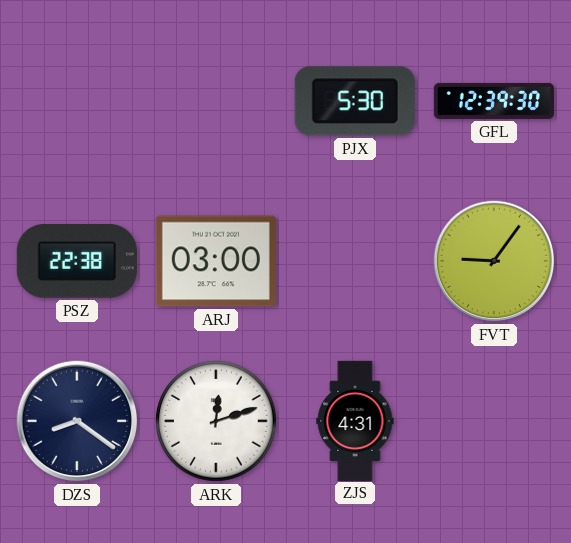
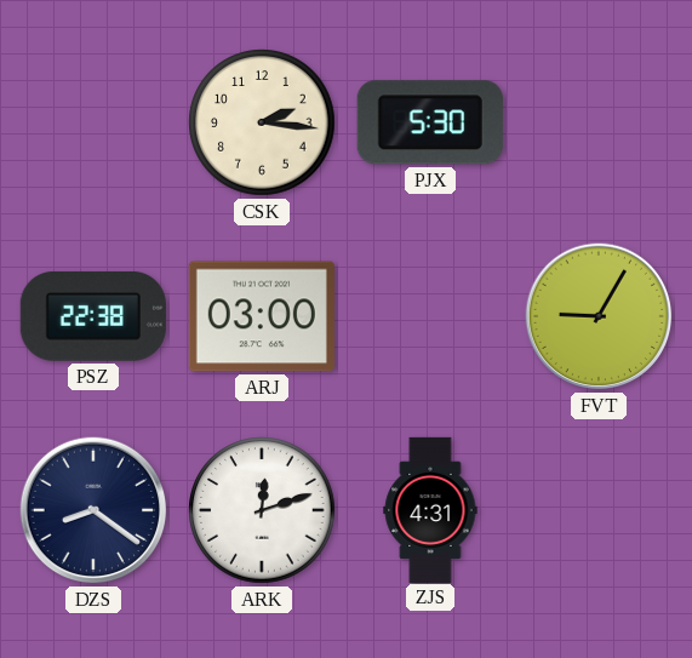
CSK: none -> 2:16 (262, 122)
GFL: 12:39 -> none (494, 101)
FVT: 9:06 -> 9:05 (599, 316)
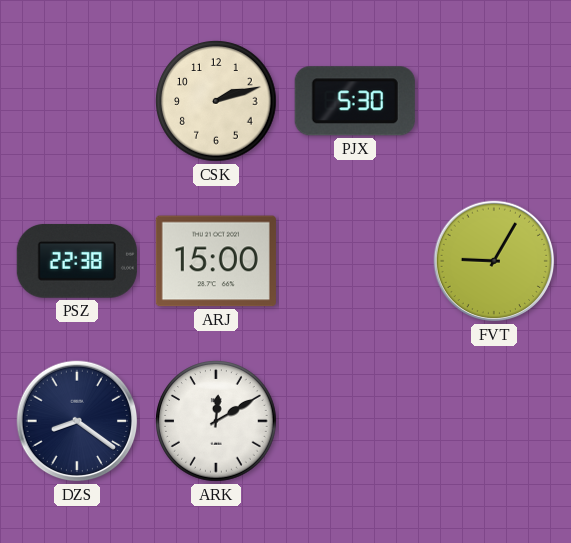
CSK: 2:16 -> 2:12 (216, 101)
ARJ: 03:00 -> 15:00 (216, 261)
ARK: 12:12 -> 12:10 (216, 421)
ZJS: 4:31 -> none (430, 509)
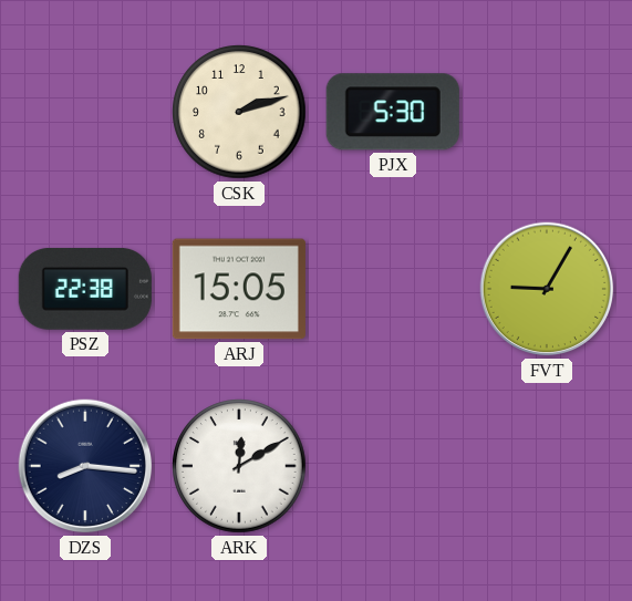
ARJ: 15:00 -> 15:05 (239, 289)
DZS: 8:21 -> 8:16 (85, 466)
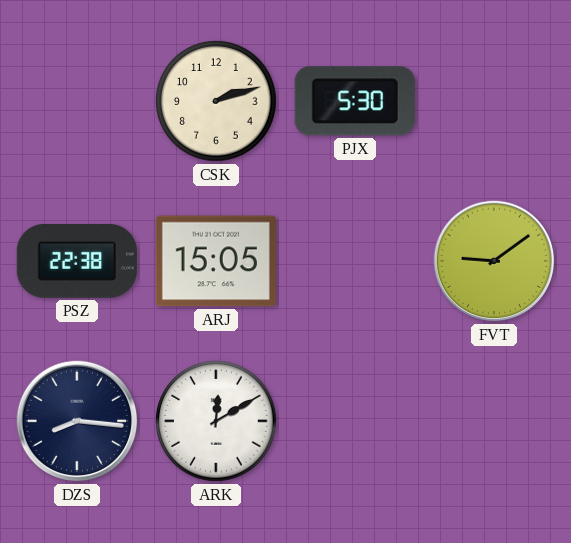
FVT: 9:05 -> 9:09 (494, 261)
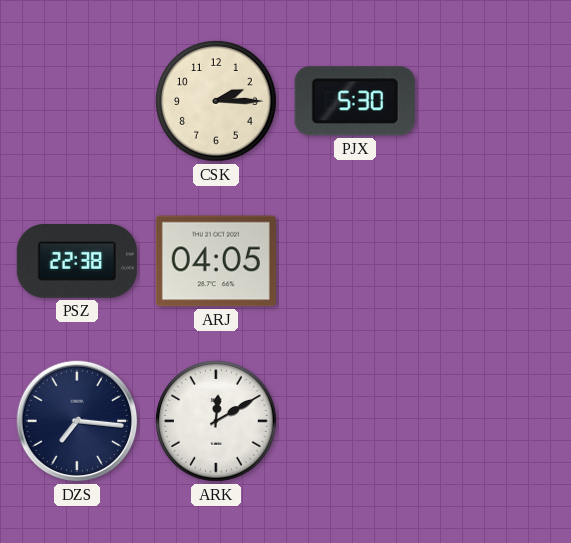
CSK: 2:12 -> 2:15 (216, 101)
ARJ: 15:05 -> 04:05 (216, 261)
FVT: 9:09 -> none (494, 261)
DZS: 8:16 -> 7:16 (77, 421)
